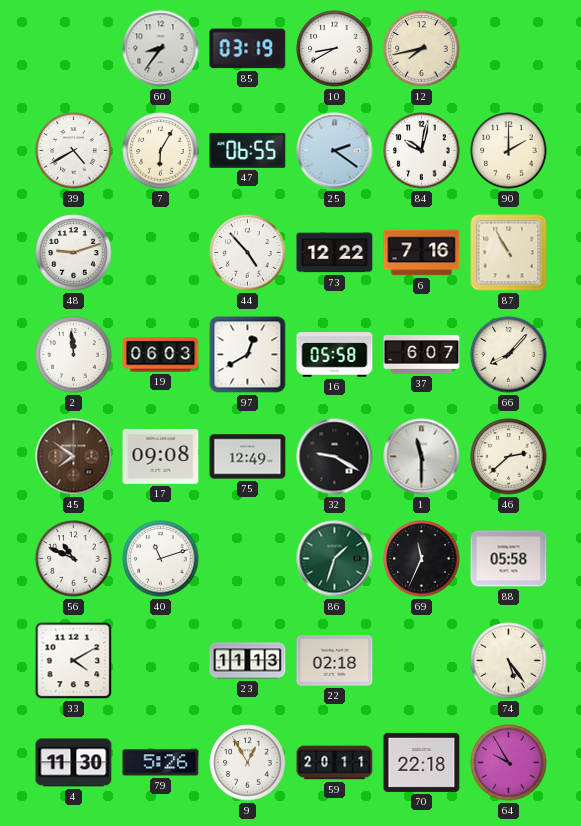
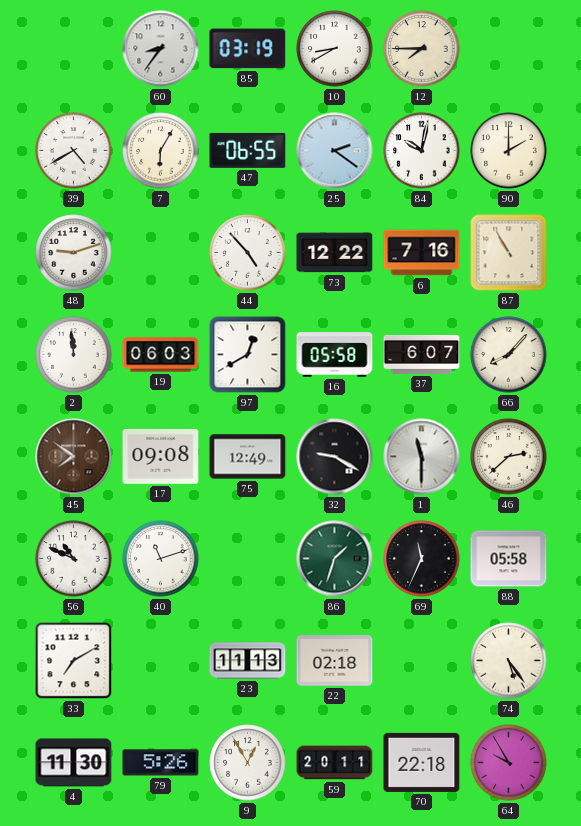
12: 7:43 -> 7:45 (422, 49)
33: 4:10 -> 7:10 (74, 661)
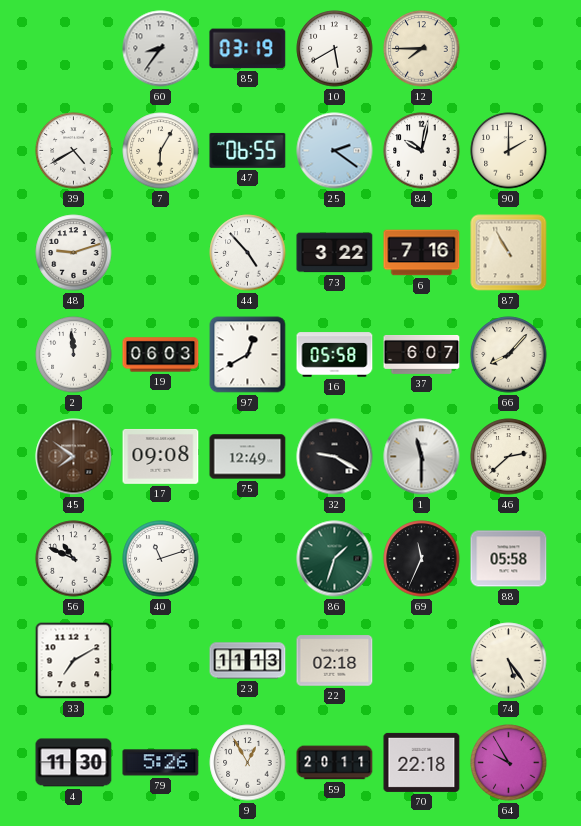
10: 8:40 -> 5:40 (335, 49)
73: 12:22 -> 3:22 (335, 253)
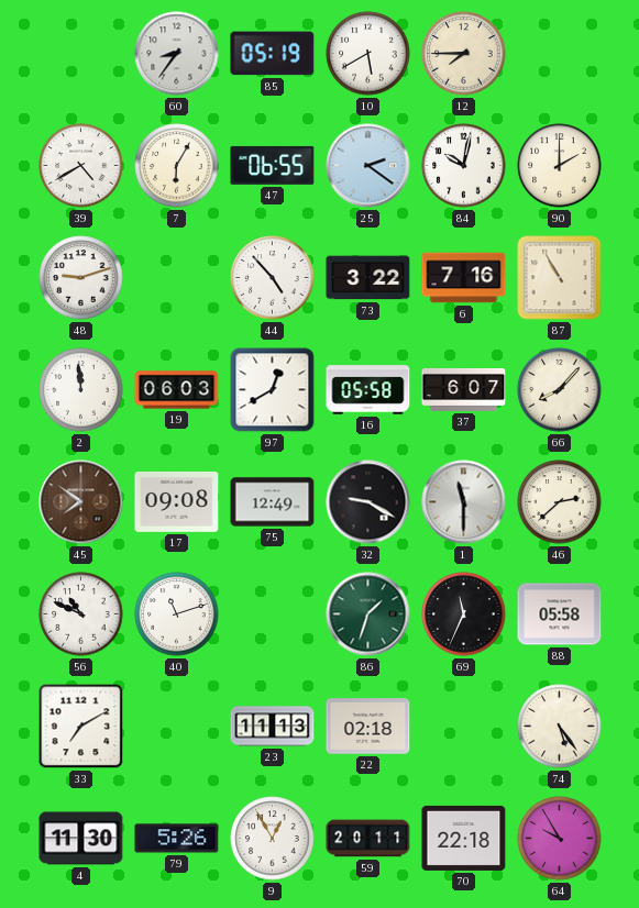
85: 03:19 -> 05:19 (273, 54)
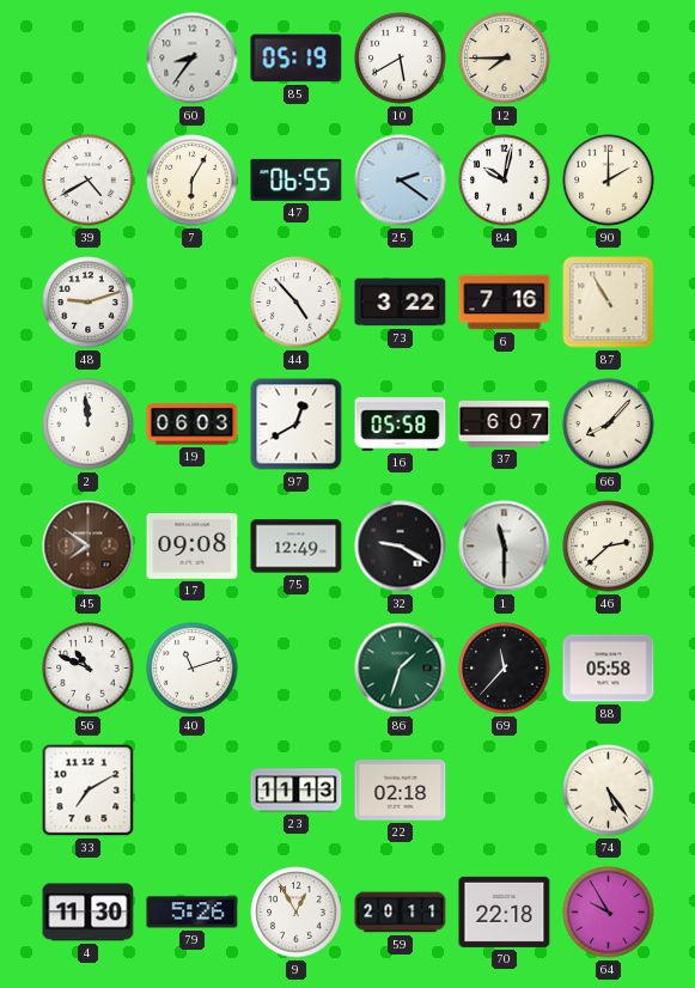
69: 11:34 -> 11:37 (505, 669)
